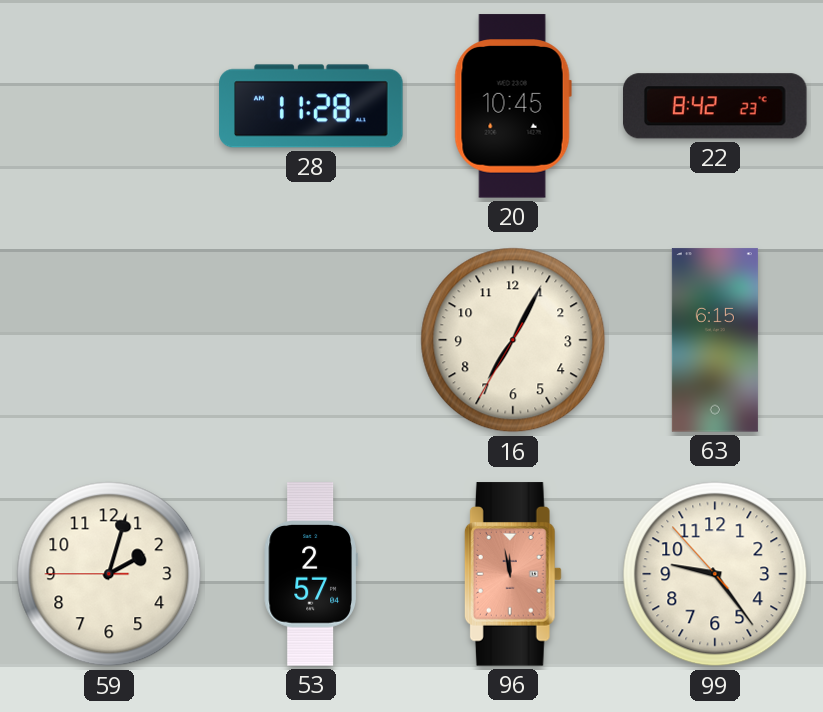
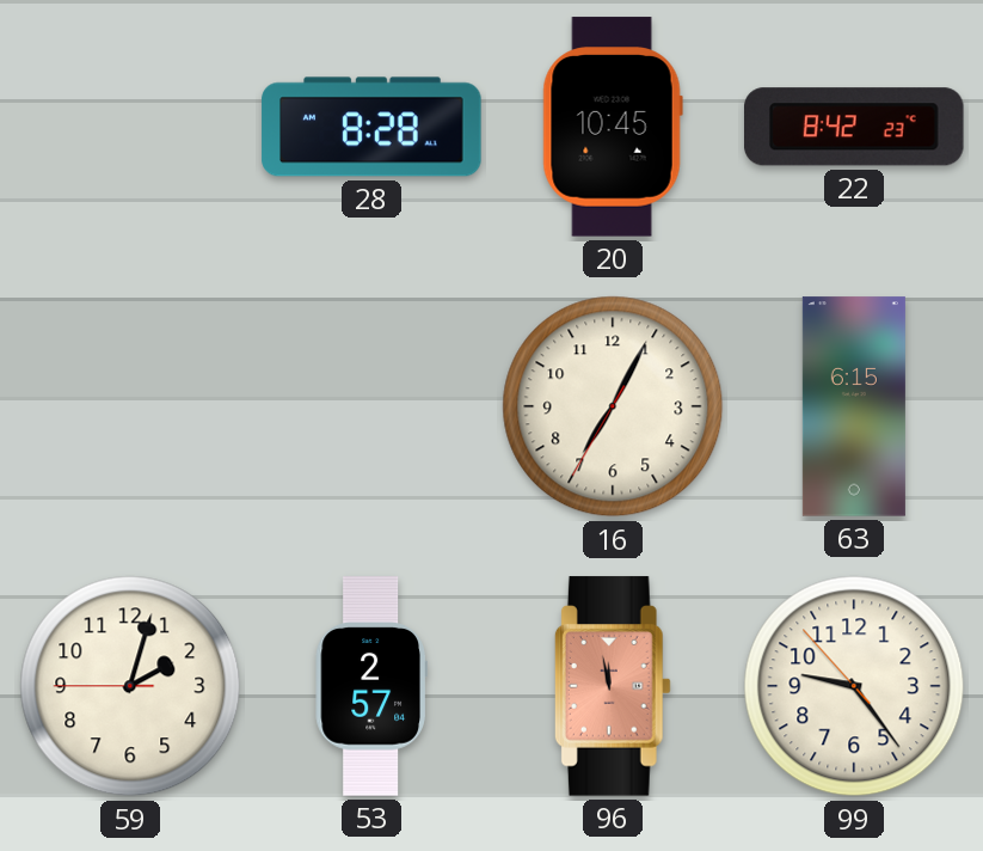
28: 11:28 -> 8:28 (371, 127)
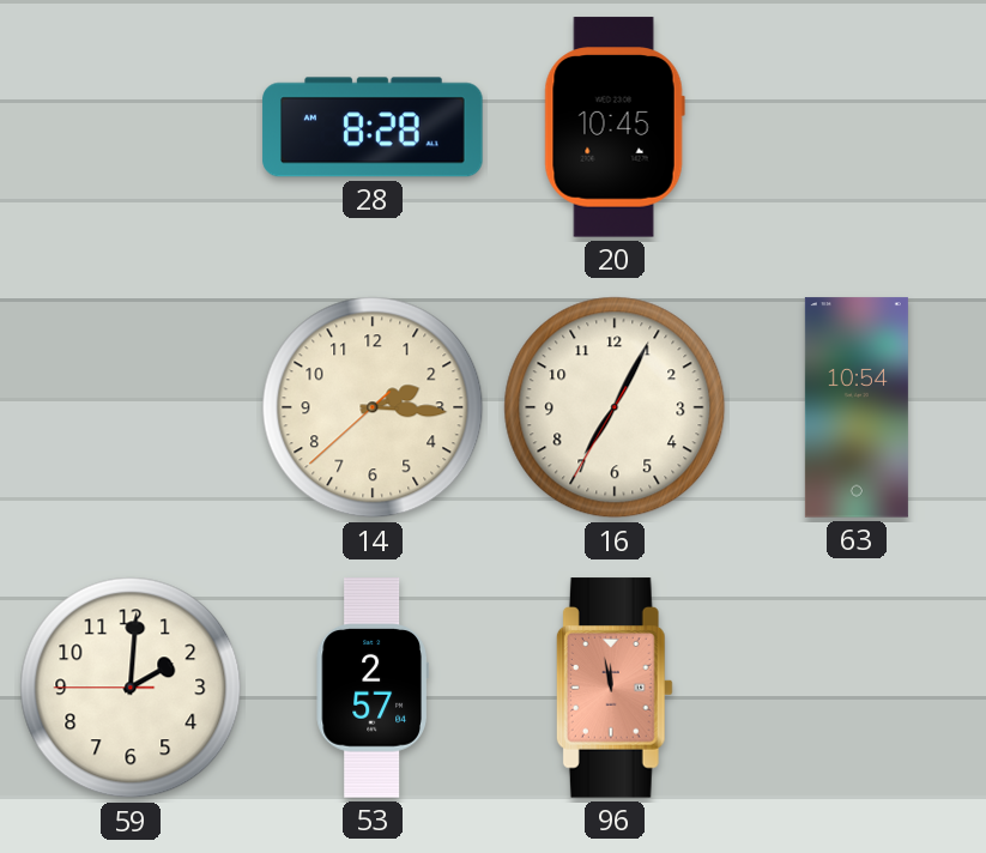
22: 8:42 -> none (855, 127)
14: none -> 2:15 (373, 407)
63: 6:15 -> 10:54 (857, 407)
59: 2:02 -> 2:00 (131, 688)
99: 9:23 -> none (854, 686)
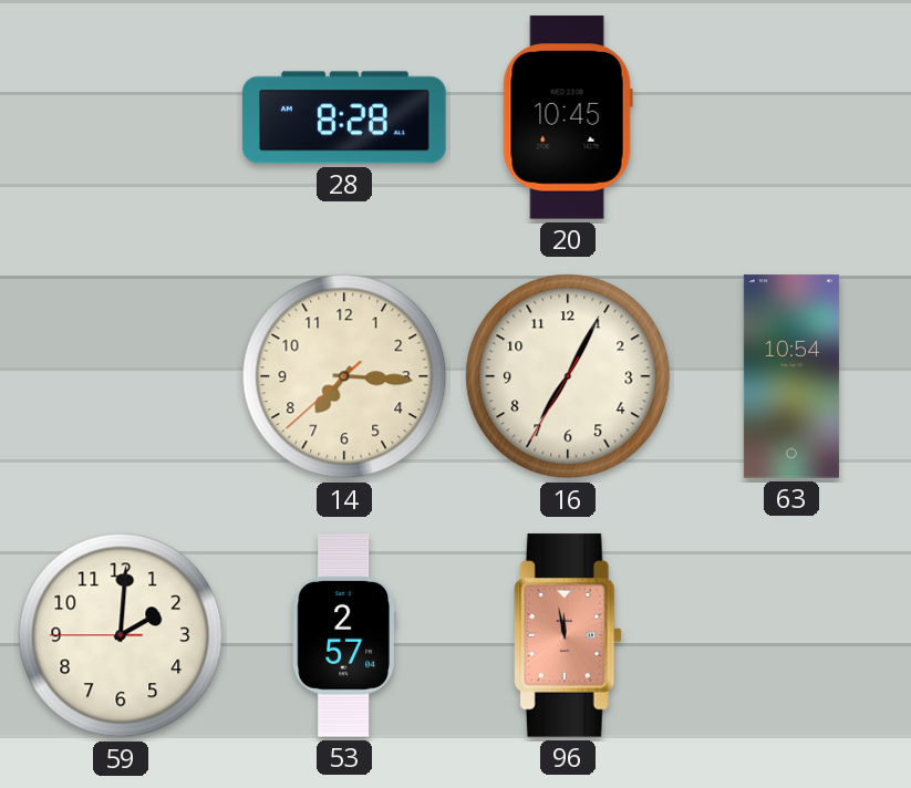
14: 2:15 -> 7:15 (344, 376)
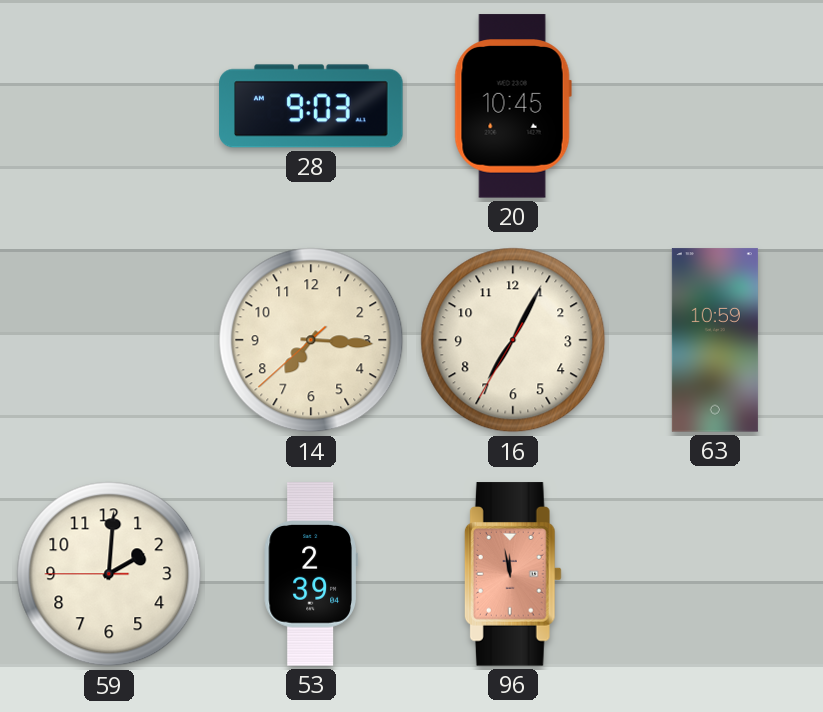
28: 8:28 -> 9:03 (311, 106)
63: 10:54 -> 10:59 (715, 340)
53: 2:57 -> 2:39 (311, 574)
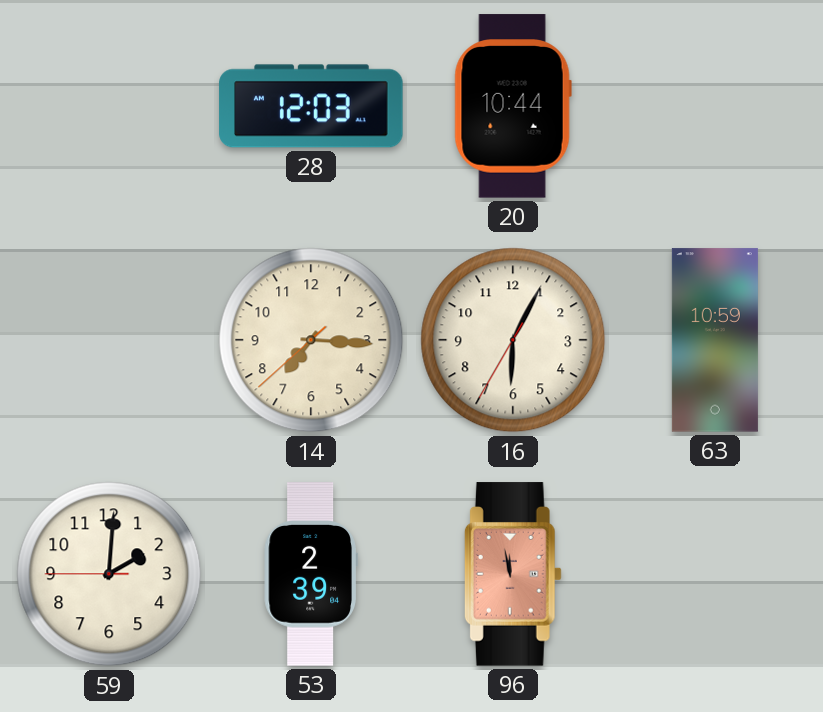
28: 9:03 -> 12:03 (311, 106)
20: 10:45 -> 10:44 (513, 106)
16: 7:04 -> 6:04 (513, 340)
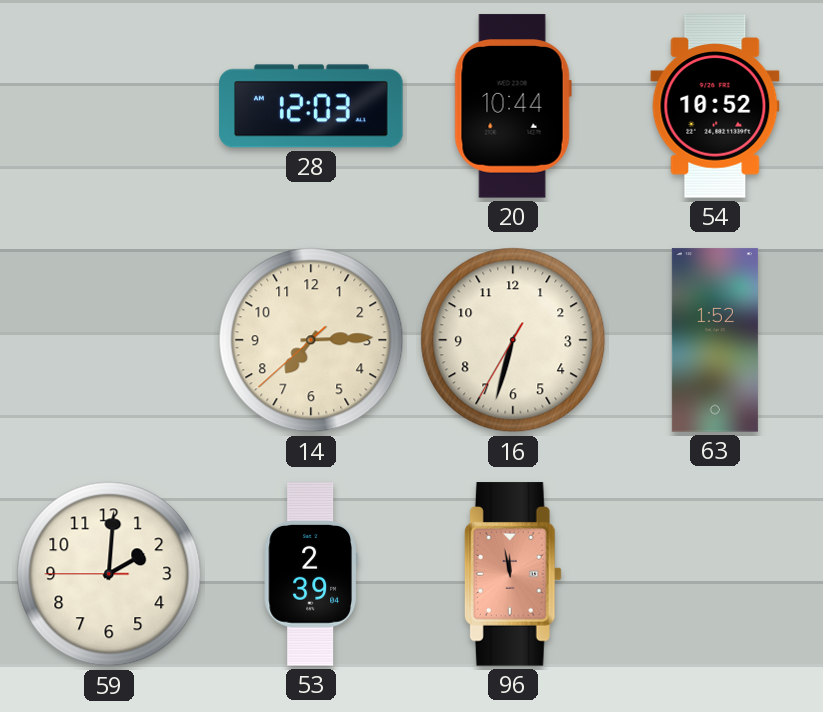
54: none -> 10:52 (715, 106)
14: 7:15 -> 7:14 (311, 340)
16: 6:04 -> 6:32 (513, 340)
63: 10:59 -> 1:52 (715, 340)
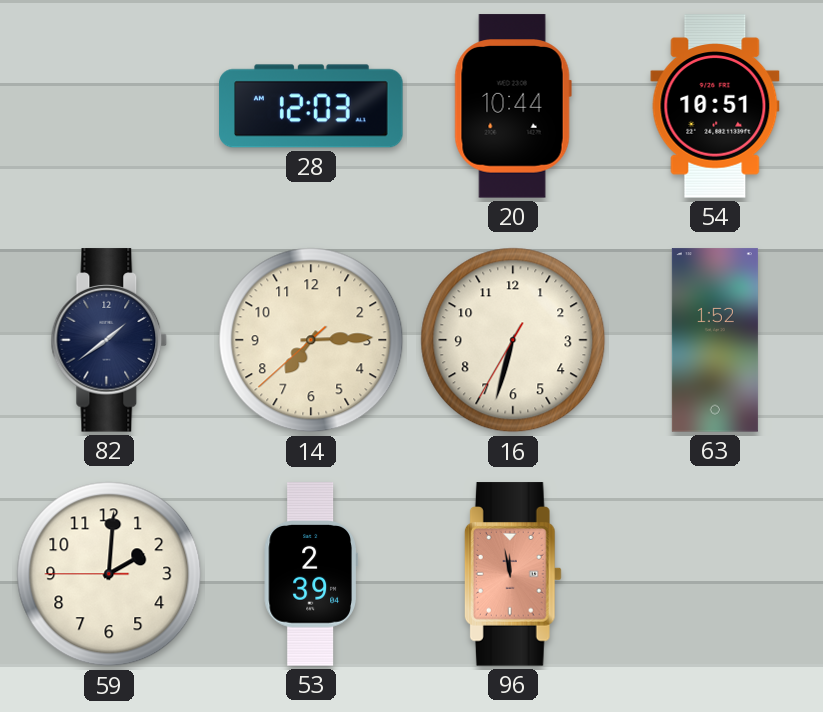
54: 10:52 -> 10:51 (715, 106)
82: none -> 1:39 (109, 340)
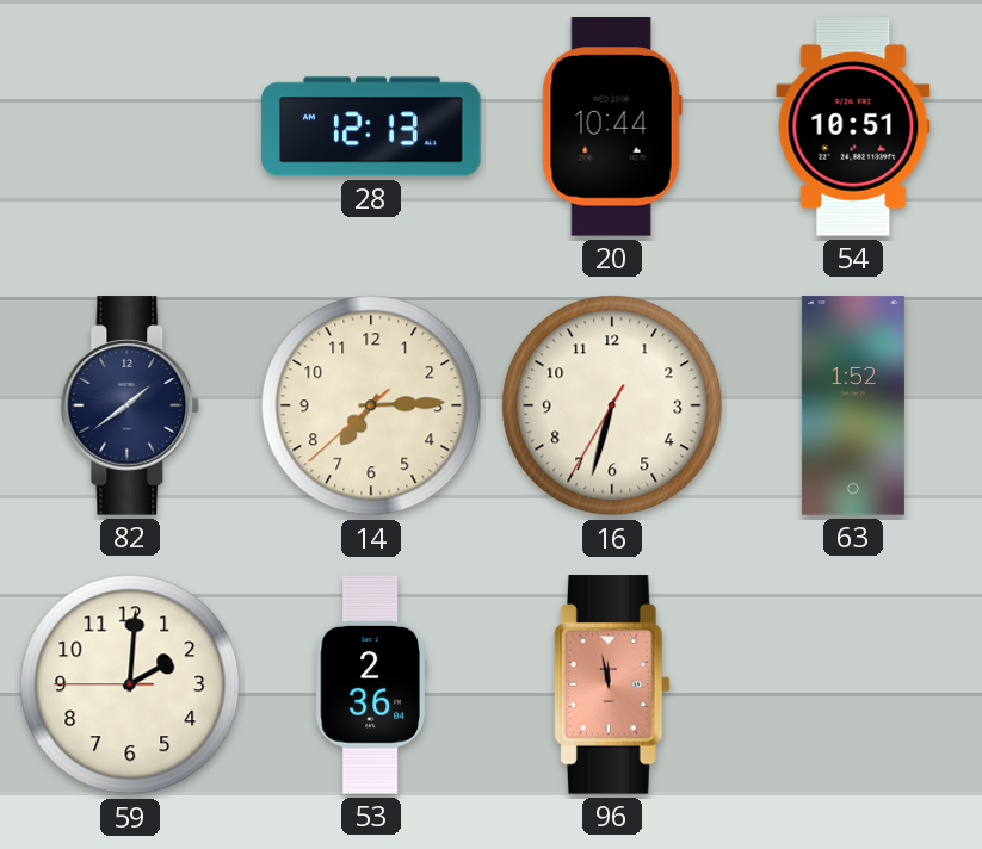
28: 12:03 -> 12:13 (371, 126)
53: 2:39 -> 2:36 (371, 684)
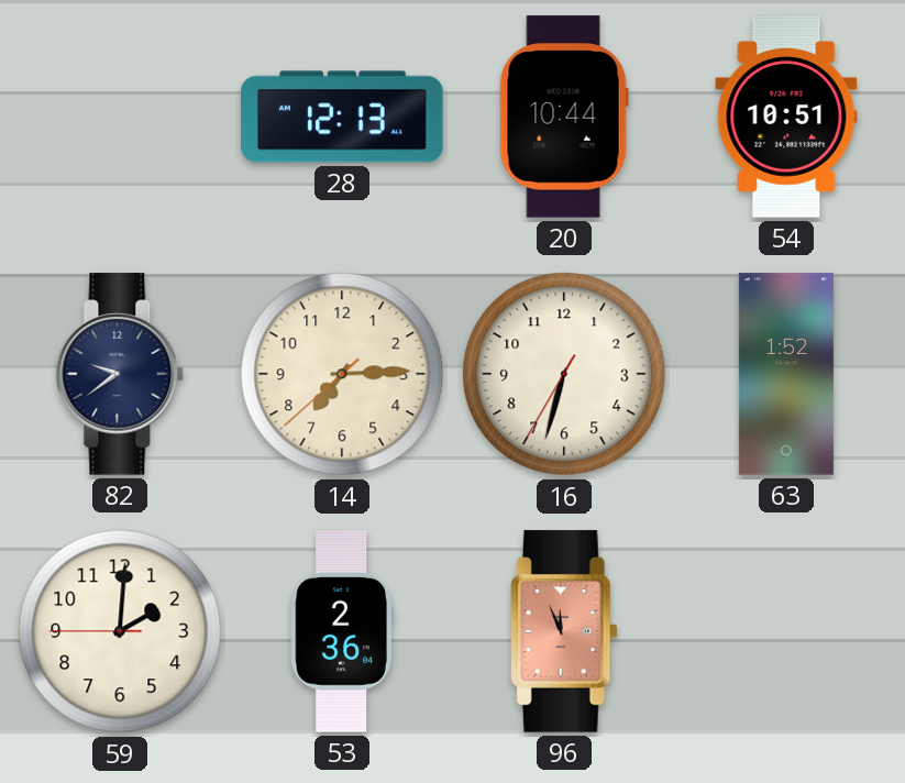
82: 1:39 -> 9:39 (120, 374)
96: 11:58 -> 11:56 (564, 631)
